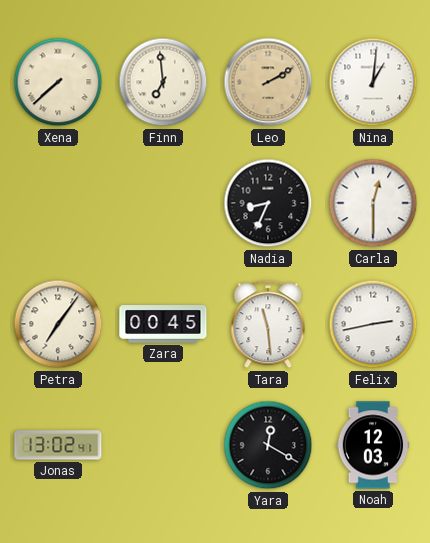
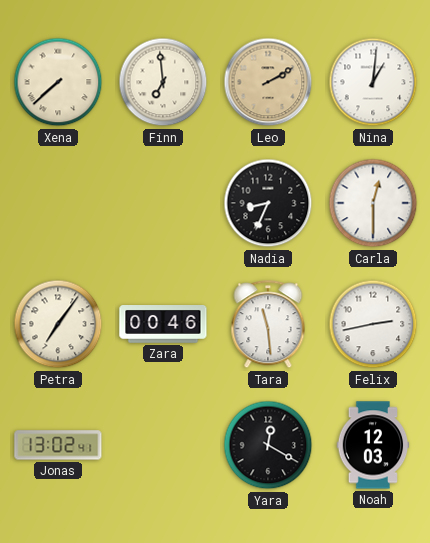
Zara: 00:45 -> 00:46 (163, 325)
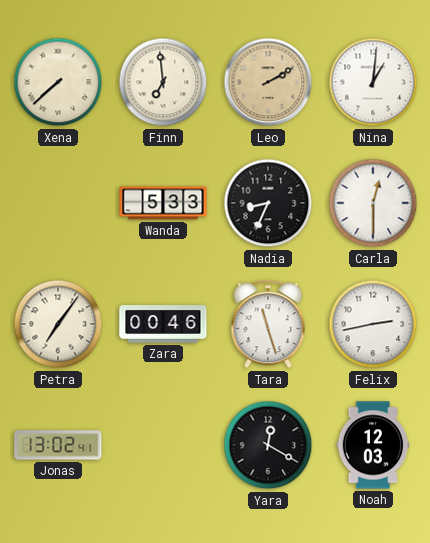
Wanda: none -> 5:33 (163, 203)
Tara: 11:29 -> 11:27 (268, 325)
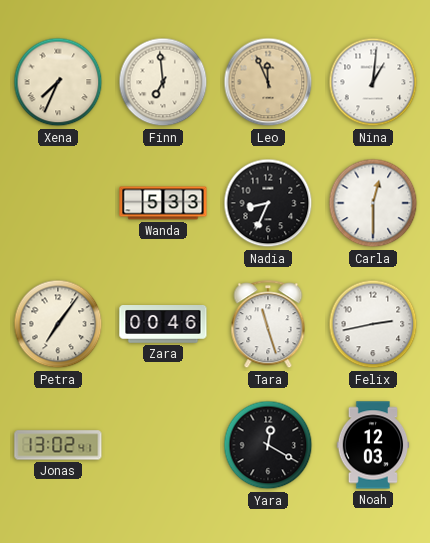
Xena: 7:38 -> 7:34 (58, 82)
Leo: 2:10 -> 11:56 (268, 82)
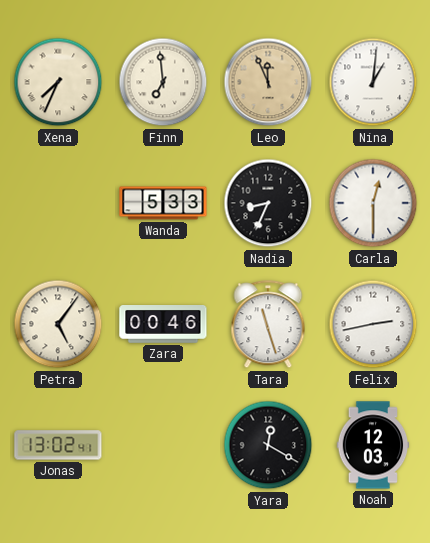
Petra: 7:06 -> 5:06 (58, 324)
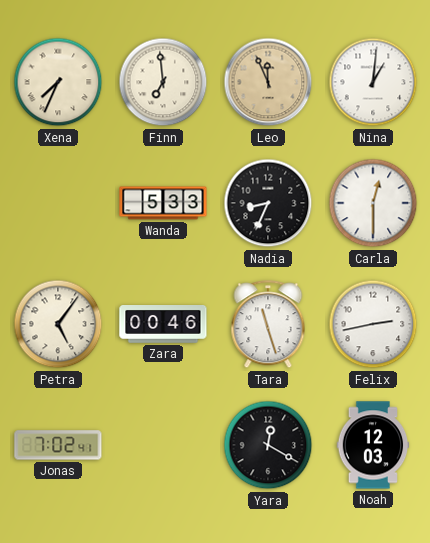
Jonas: 13:02 -> 7:02 (58, 445)
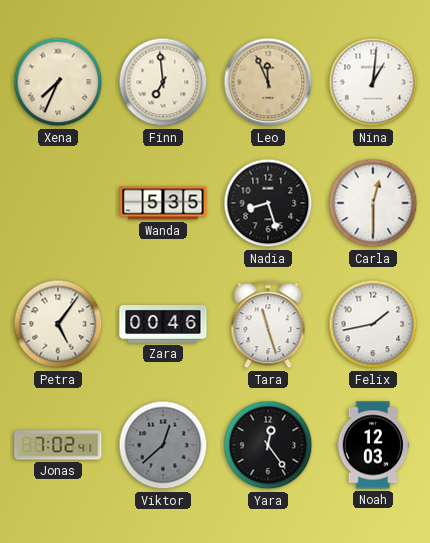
Wanda: 5:33 -> 5:35 (163, 203)
Nadia: 8:34 -> 8:27 (268, 203)
Felix: 2:43 -> 1:43 (373, 324)
Viktor: none -> 12:38 (163, 445)
Yara: 12:20 -> 12:24 (268, 445)
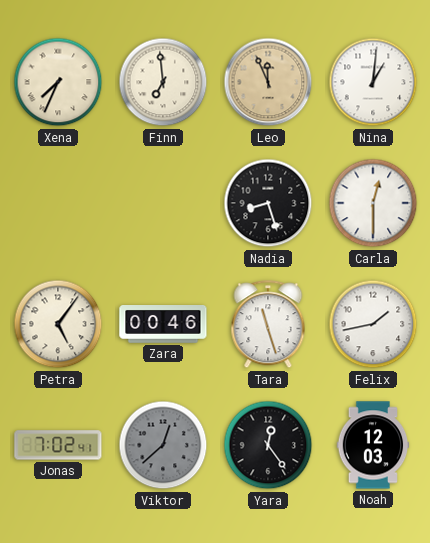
Wanda: 5:35 -> none (163, 203)
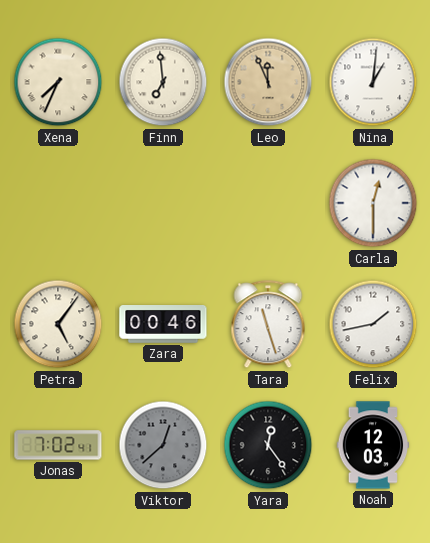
Nadia: 8:27 -> none (268, 203)
